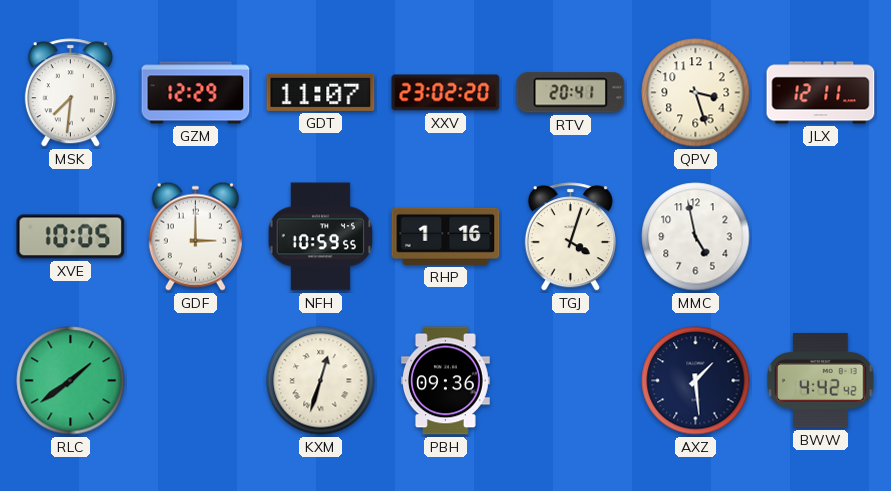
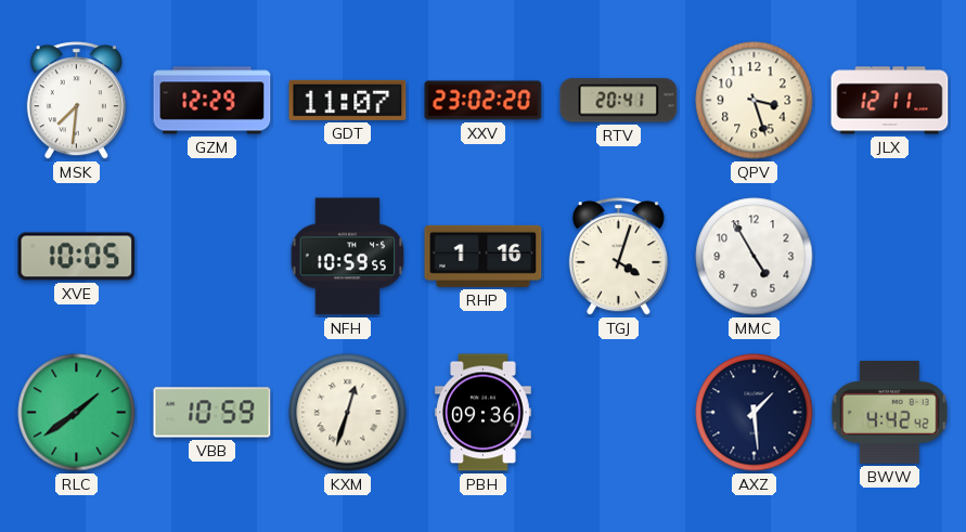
GDF: 3:00 -> none (195, 236)
MMC: 4:58 -> 4:55 (755, 257)
VBB: none -> 10:59 (212, 413)
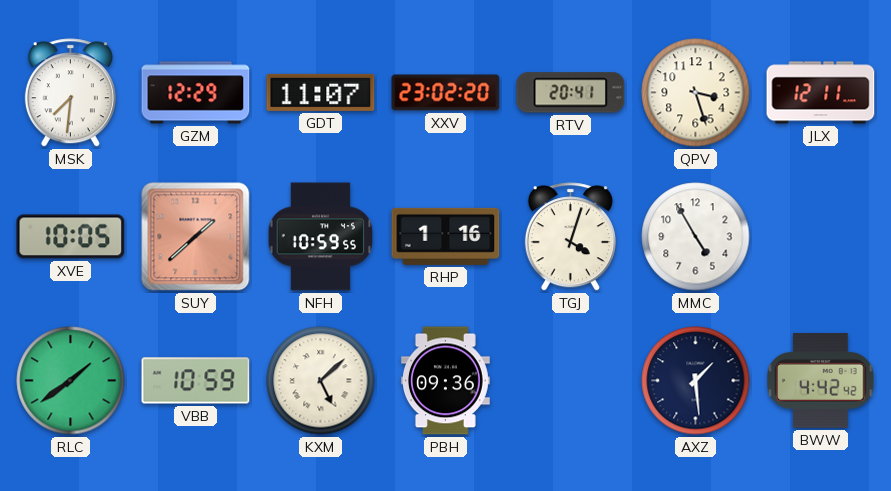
SUY: none -> 1:38 (196, 237)
KXM: 12:33 -> 5:08 (321, 381)
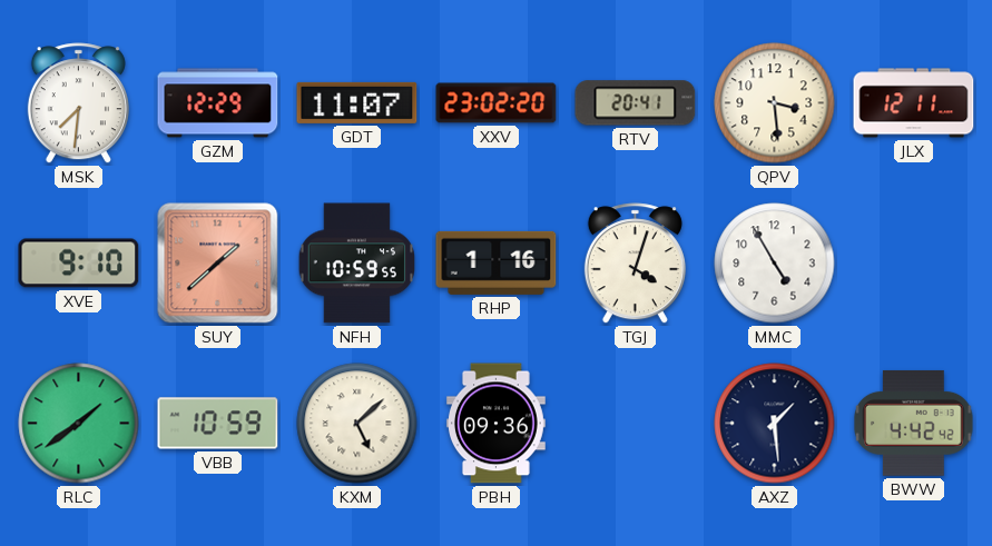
QPV: 3:27 -> 3:29 (775, 103)
XVE: 10:05 -> 9:10 (79, 264)
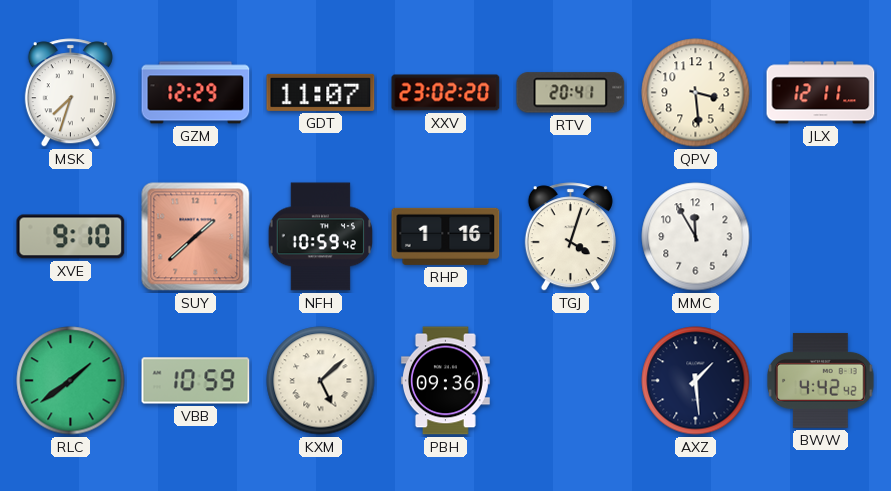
MSK: 7:31 -> 7:33 (70, 93)
NFH: 10:59:55 -> 10:59:42 (320, 237)
MMC: 4:55 -> 11:55 (696, 237)
